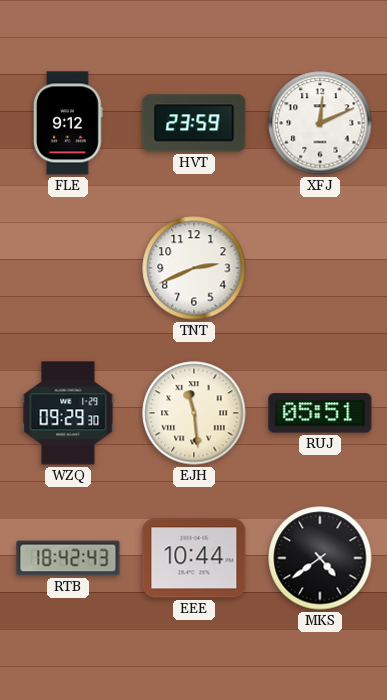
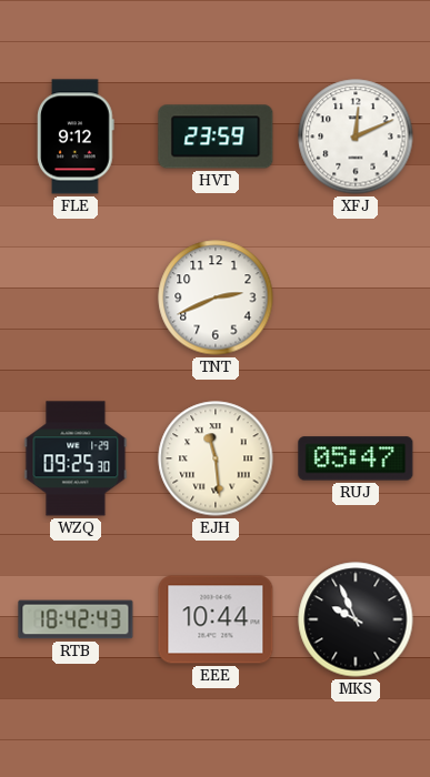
WZQ: 09:29 -> 09:25 (76, 458)
RUJ: 05:51 -> 05:47 (356, 458)
MKS: 4:39 -> 9:56 (356, 619)
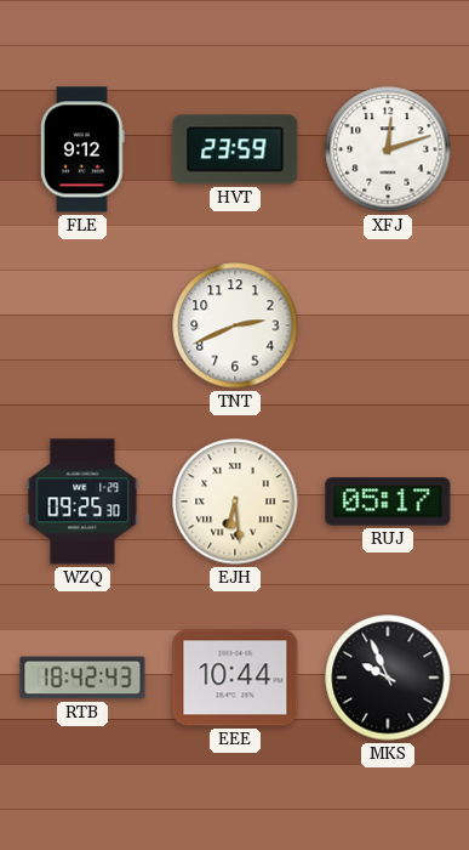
XFJ: 12:11 -> 12:12 (388, 149)
EJH: 11:29 -> 6:29 (235, 501)
RUJ: 05:47 -> 05:17 (388, 501)
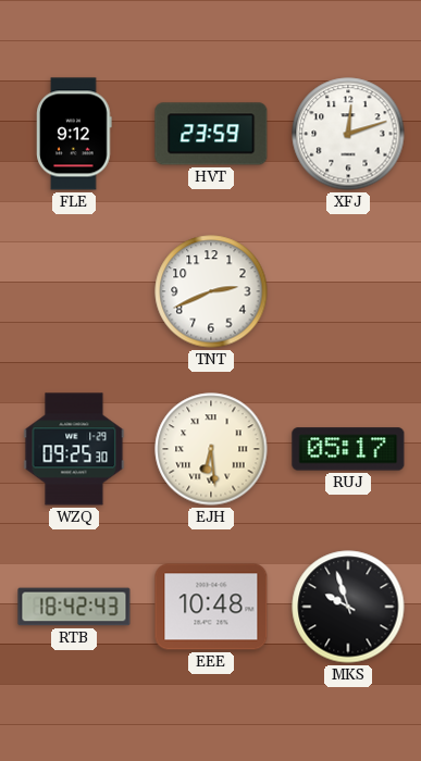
EEE: 10:44 -> 10:48 (211, 607)
MKS: 9:56 -> 9:57 (348, 607)
